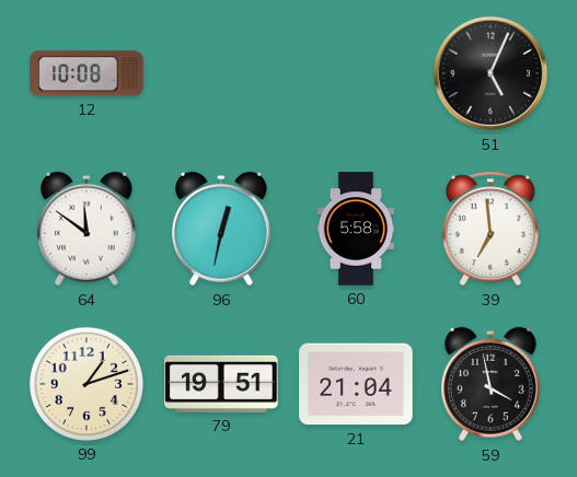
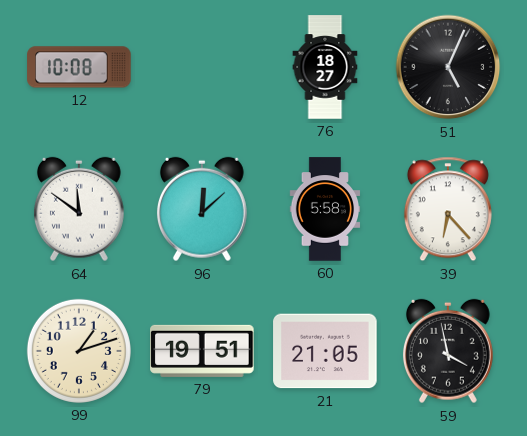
76: none -> 18:27 (325, 67)
96: 12:32 -> 12:08 (202, 209)
39: 6:59 -> 6:23 (448, 209)
21: 21:04 -> 21:05 (325, 351)
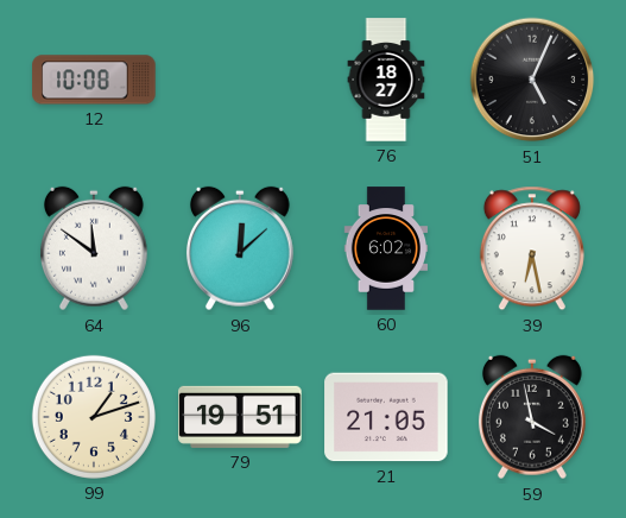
60: 5:58 -> 6:02 (386, 248)
39: 6:23 -> 6:28 (532, 248)
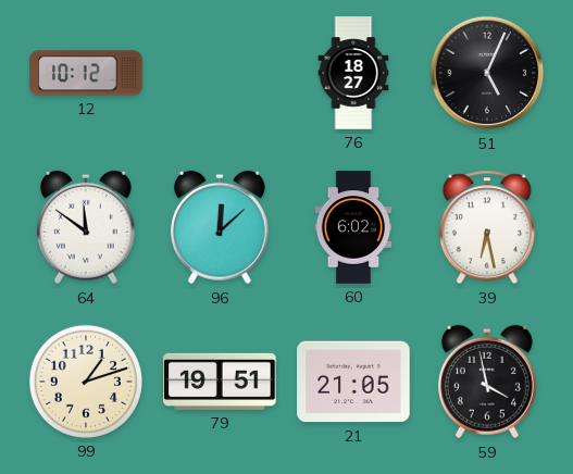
12: 10:08 -> 10:12 (86, 73)
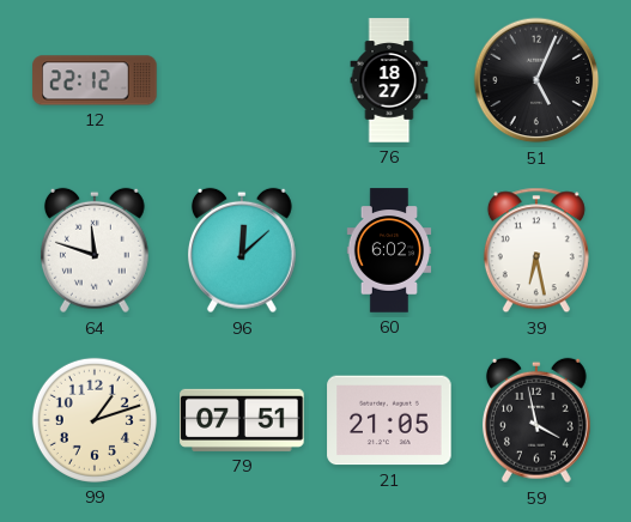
12: 10:12 -> 22:12 (95, 80)
64: 11:51 -> 11:48 (95, 250)
79: 19:51 -> 07:51 (242, 420)
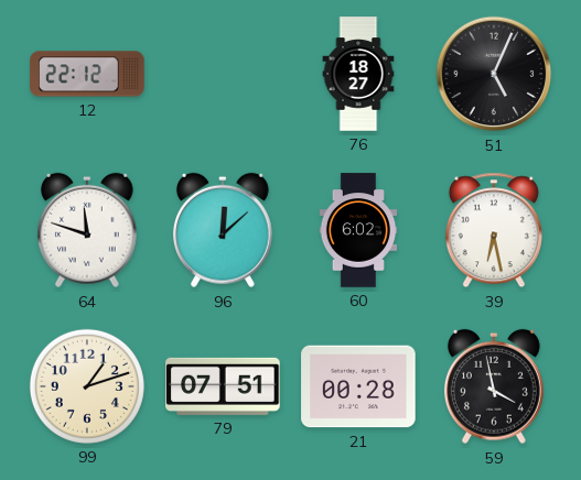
21: 21:05 -> 00:28 (358, 386)
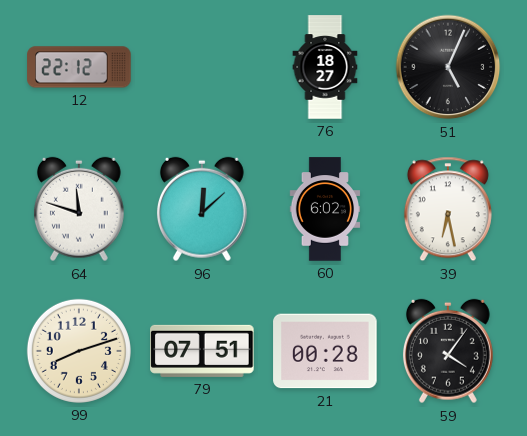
99: 1:12 -> 8:12 (79, 351)
59: 3:58 -> 4:06 (448, 351)
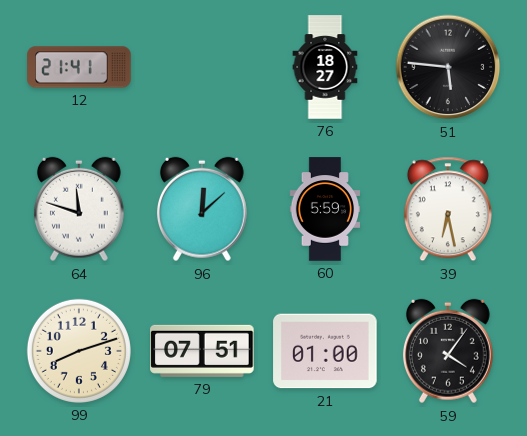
12: 22:12 -> 21:41 (79, 67)
51: 5:04 -> 5:46 (448, 67)
60: 6:02 -> 5:59 (325, 209)
21: 00:28 -> 01:00 (325, 351)
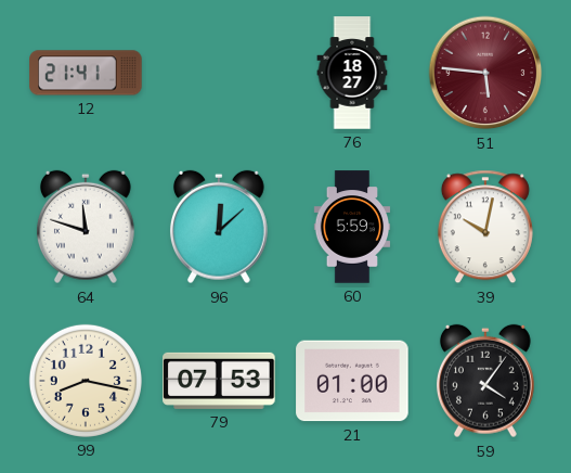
51 dial: black -> burgundy (485, 73)
39: 6:28 -> 10:02 (485, 227)
99: 8:12 -> 8:17 (86, 381)
79: 07:51 -> 07:53 (219, 381)
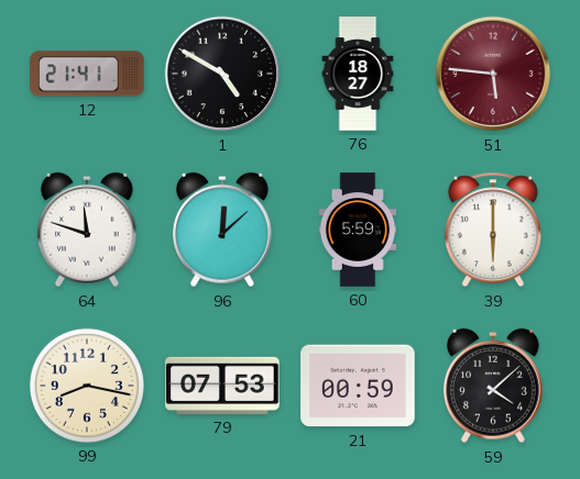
1: none -> 4:50 (222, 74)
39: 10:02 -> 6:00 (493, 230)
21: 01:00 -> 00:59 (358, 386)
59: 4:06 -> 4:08 (493, 386)
